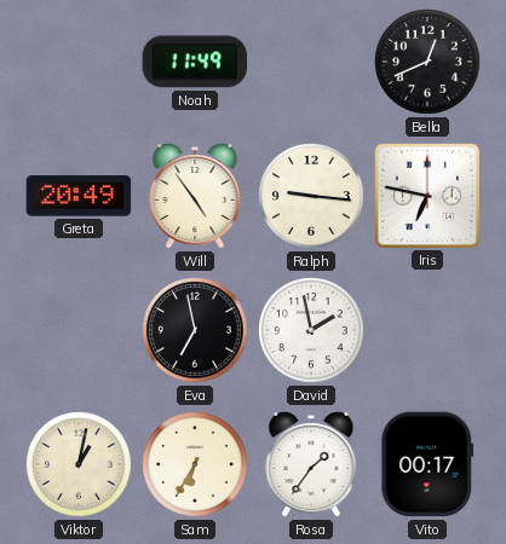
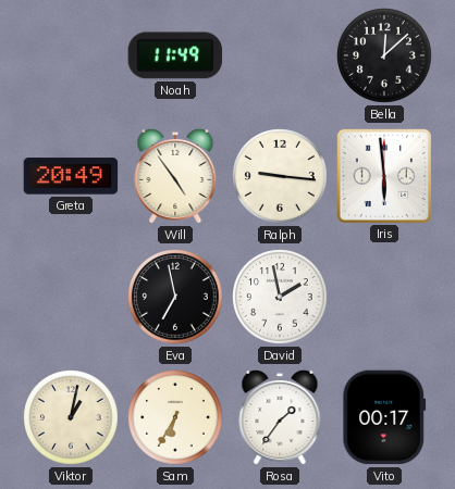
Bella: 12:41 -> 12:08 (384, 55)
Iris: 6:47 -> 5:59 (383, 175)
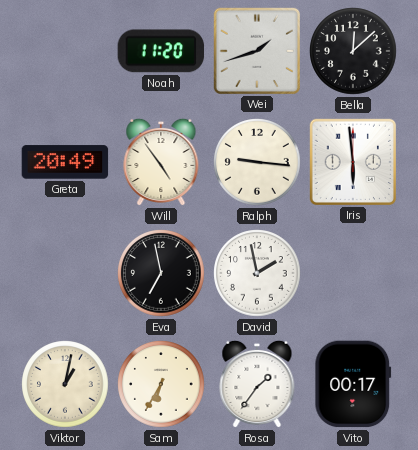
Noah: 11:49 -> 11:20 (161, 51)
Wei: none -> 1:42 (256, 50)
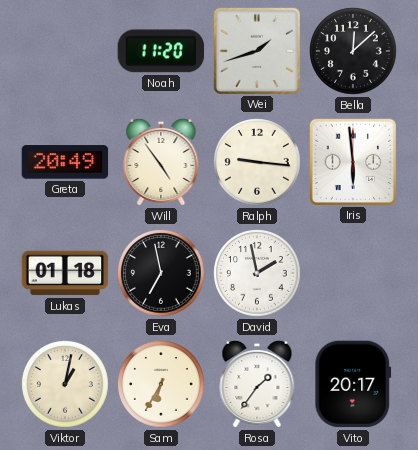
Lukas: none -> 01:18 (65, 273)
Vito: 00:17 -> 20:17 (353, 384)
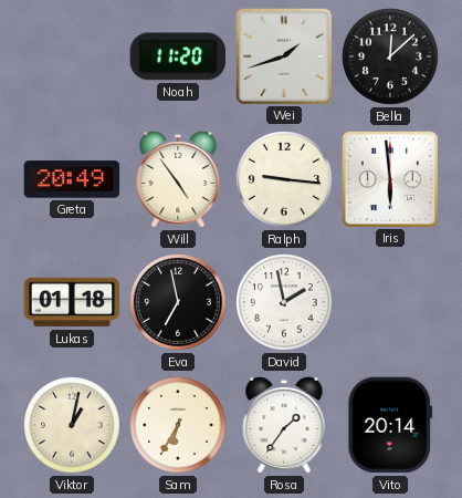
Vito: 20:17 -> 20:14 (390, 425)
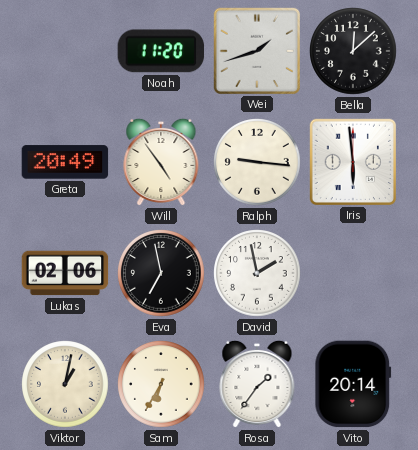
Lukas: 01:18 -> 02:06 (65, 273)
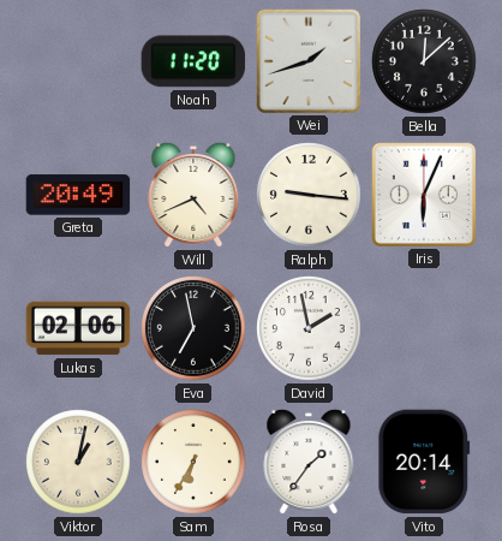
Will: 4:54 -> 4:41 (193, 195)
Iris: 5:59 -> 6:04 (423, 194)
